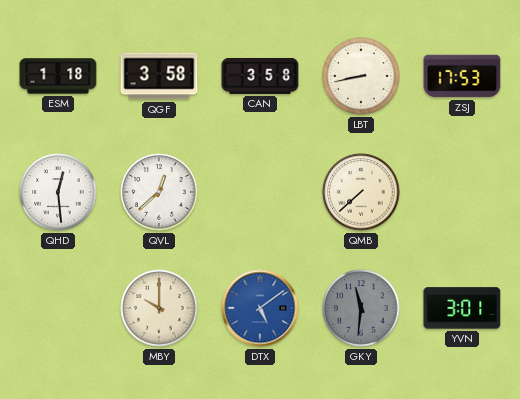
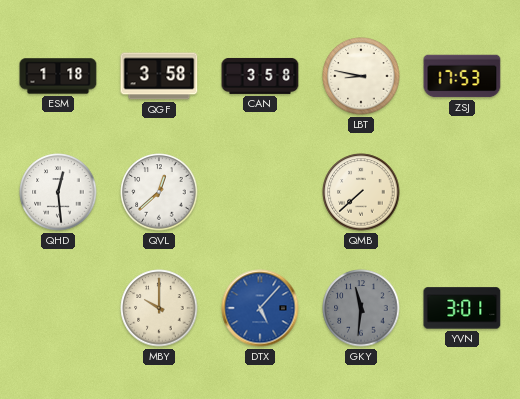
LBT: 8:43 -> 8:47 (361, 76)
DTX: 5:09 -> 5:07 (260, 308)
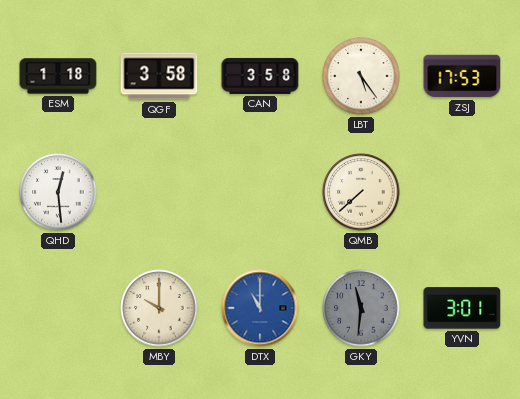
LBT: 8:47 -> 5:24 (361, 76)
QVL: 12:38 -> none (159, 192)
DTX: 5:07 -> 11:00 (260, 308)
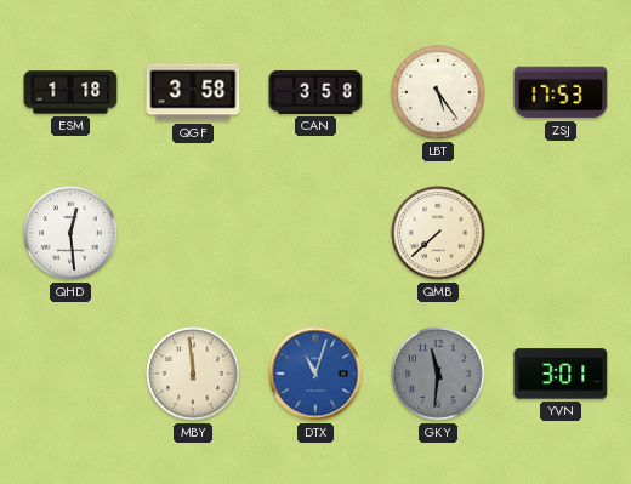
MBY: 10:00 -> 11:59 (193, 374)
DTX: 11:00 -> 11:03 (315, 374)
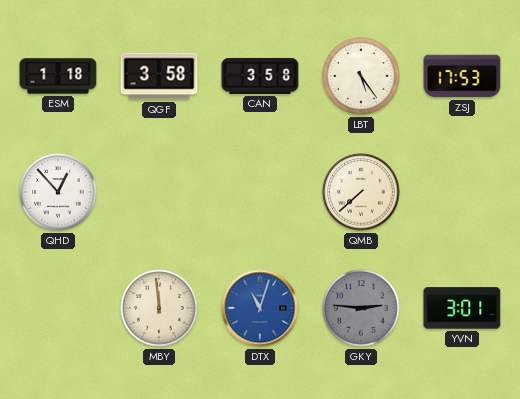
QHD: 12:29 -> 12:53 (58, 192)
GKY: 11:31 -> 2:46 (361, 308)
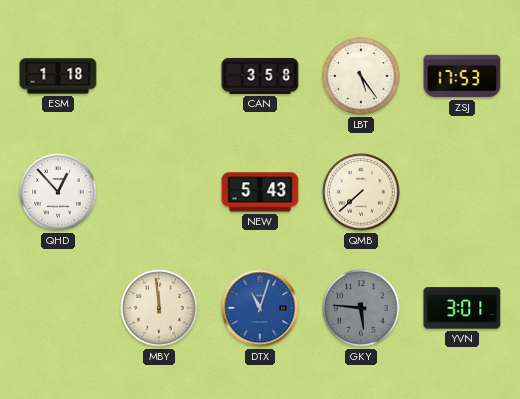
QGF: 3:58 -> none (159, 76)
NEW: none -> 5:43 (260, 192)
GKY: 2:46 -> 5:46 (361, 308)
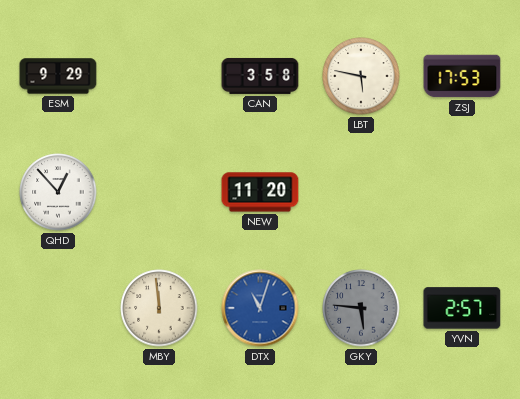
ESM: 1:18 -> 9:29 (58, 76)
LBT: 5:24 -> 5:47 (361, 76)
NEW: 5:43 -> 11:20 (260, 192)
QMB: 7:38 -> none (361, 192)
YVN: 3:01 -> 2:57 (462, 308)
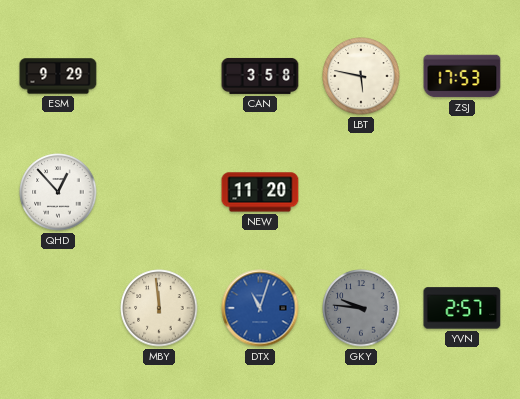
GKY: 5:46 -> 9:46 (361, 308)
